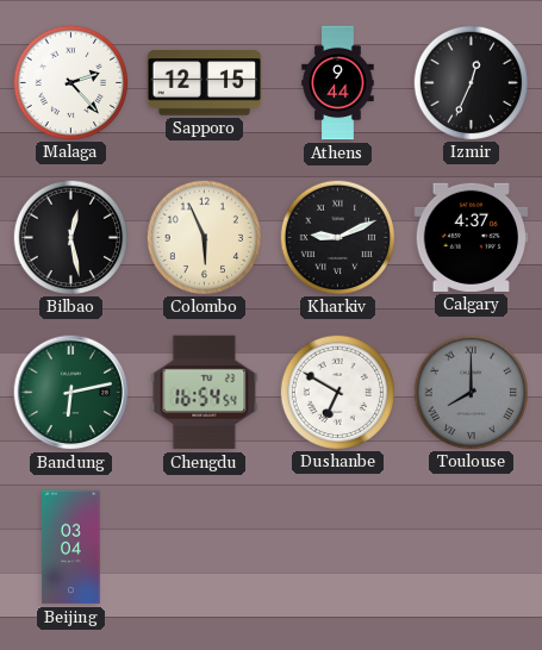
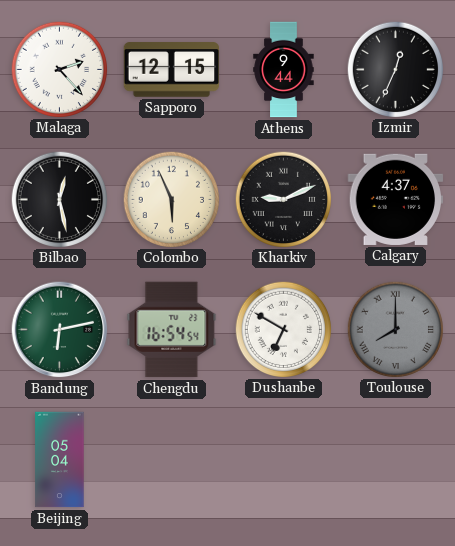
Beijing: 03:04 -> 05:04 (60, 460)
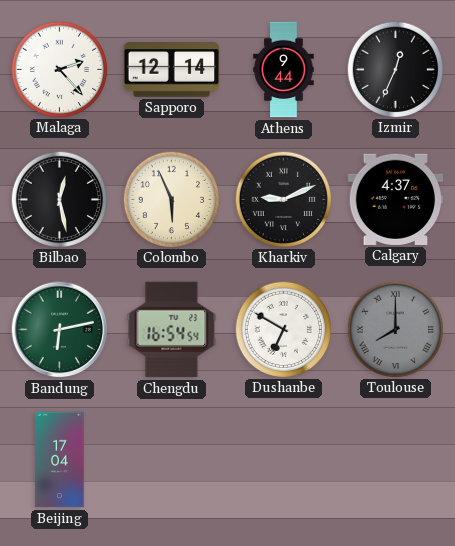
Sapporo: 12:15 -> 12:14 (172, 70)
Beijing: 05:04 -> 17:04 (60, 460)
